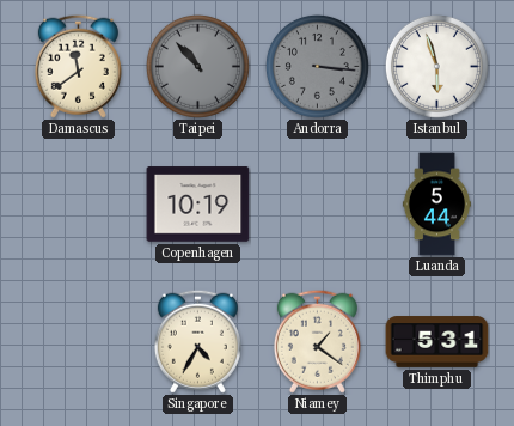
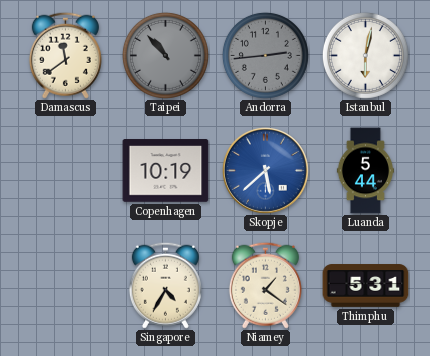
Andorra: 3:16 -> 2:44 (265, 55)
Istanbul: 5:57 -> 6:02 (365, 55)
Skopje: none -> 5:38 (265, 170)
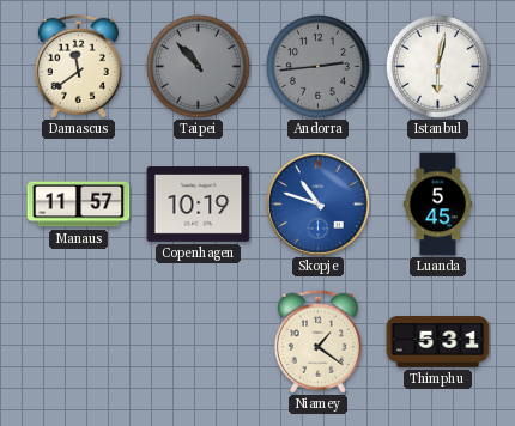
Manaus: none -> 11:57 (79, 205)
Skopje: 5:38 -> 10:48 (317, 203)
Luanda: 5:44 -> 5:45 (437, 205)
Singapore: 4:35 -> none (165, 285)
